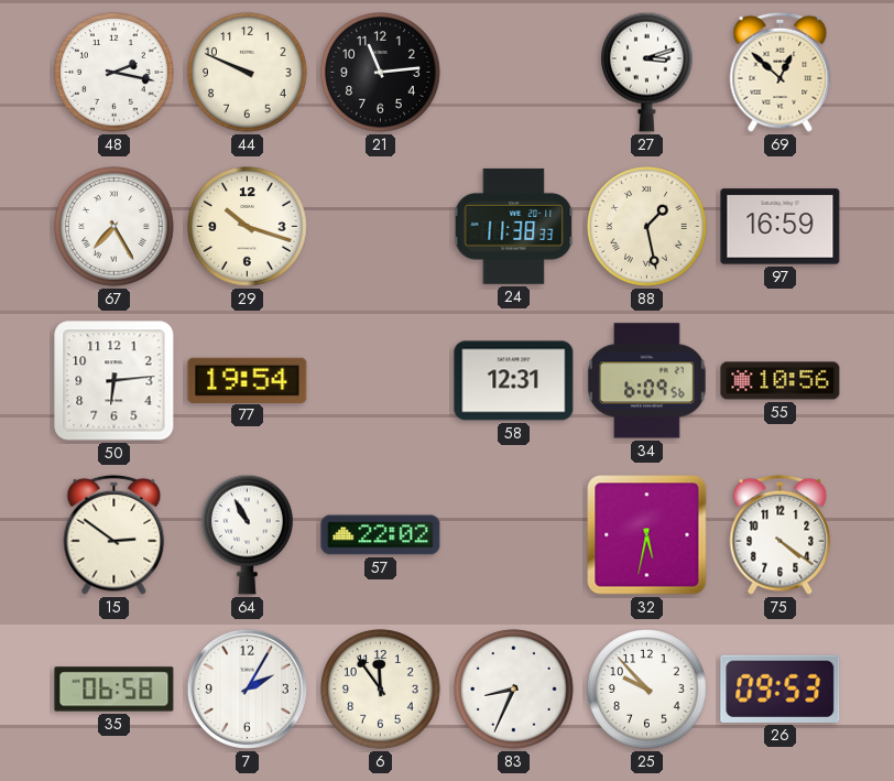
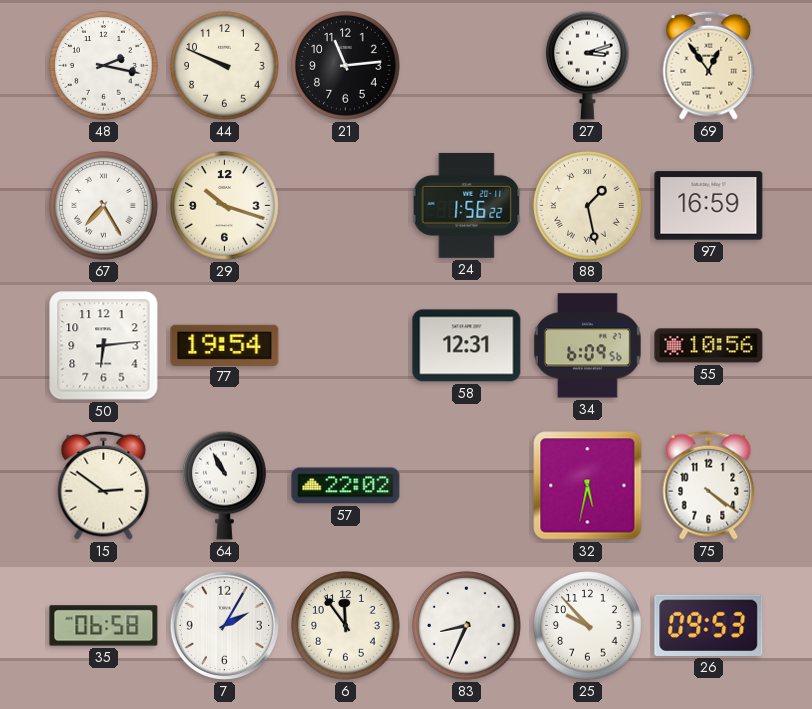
69: 12:52 -> 12:54 (709, 65)
24: 11:38 -> 1:56 (467, 205)
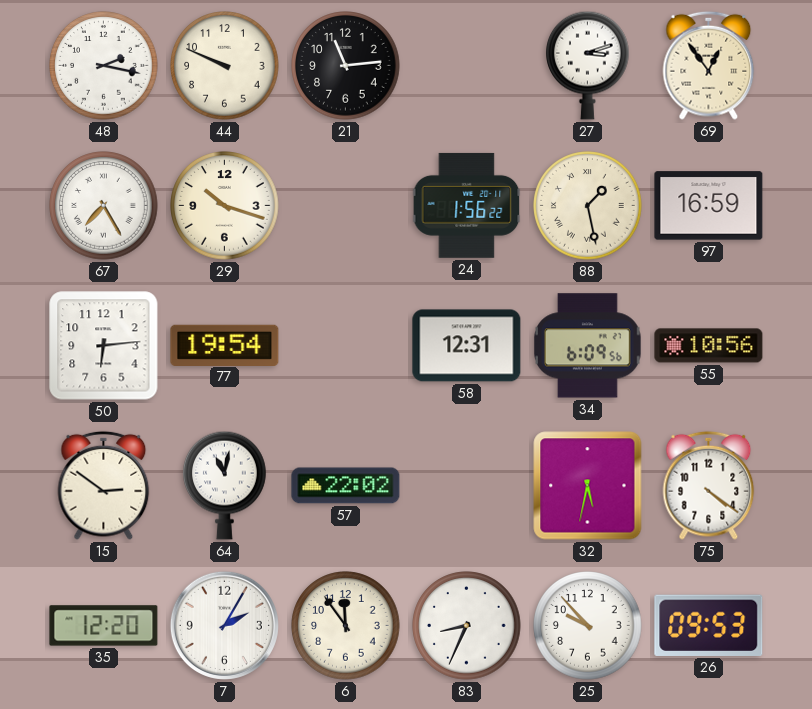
64: 10:55 -> 11:02 (225, 485)
35: 06:58 -> 12:20 (104, 626)
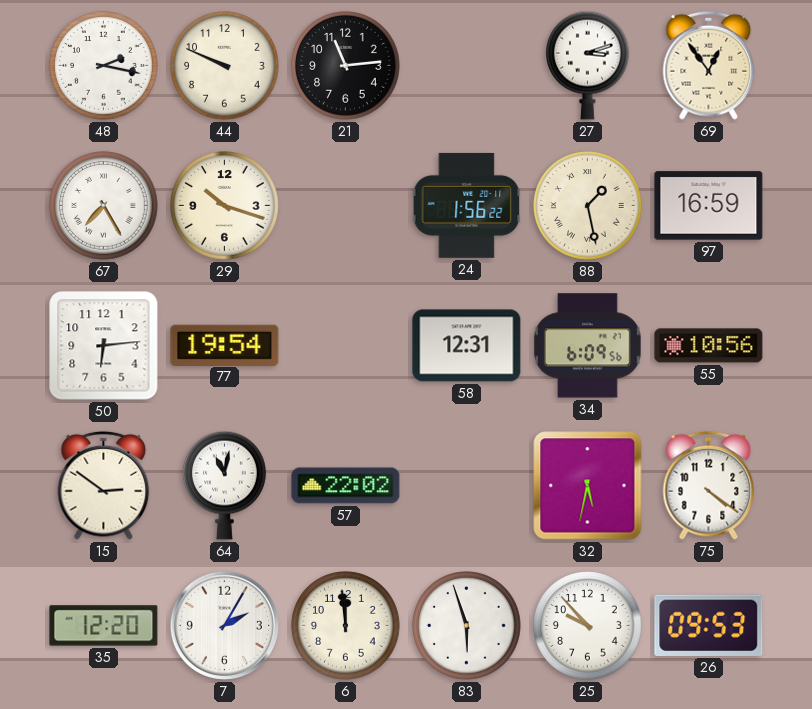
6: 11:54 -> 11:59 (346, 626)
83: 8:34 -> 5:57 (467, 626)
